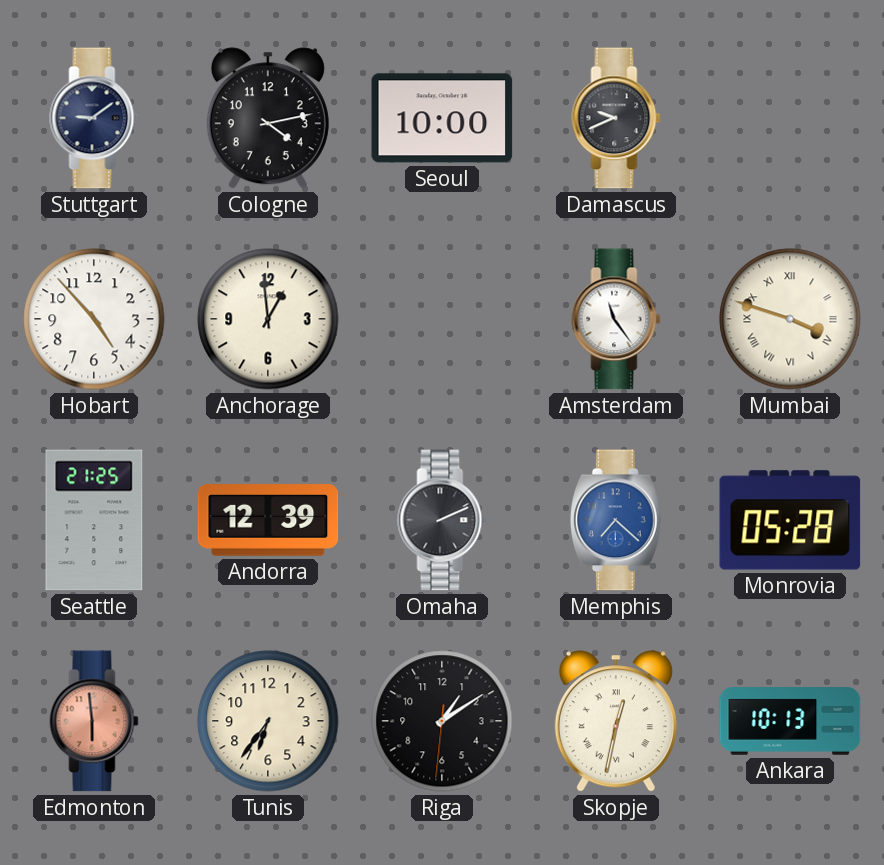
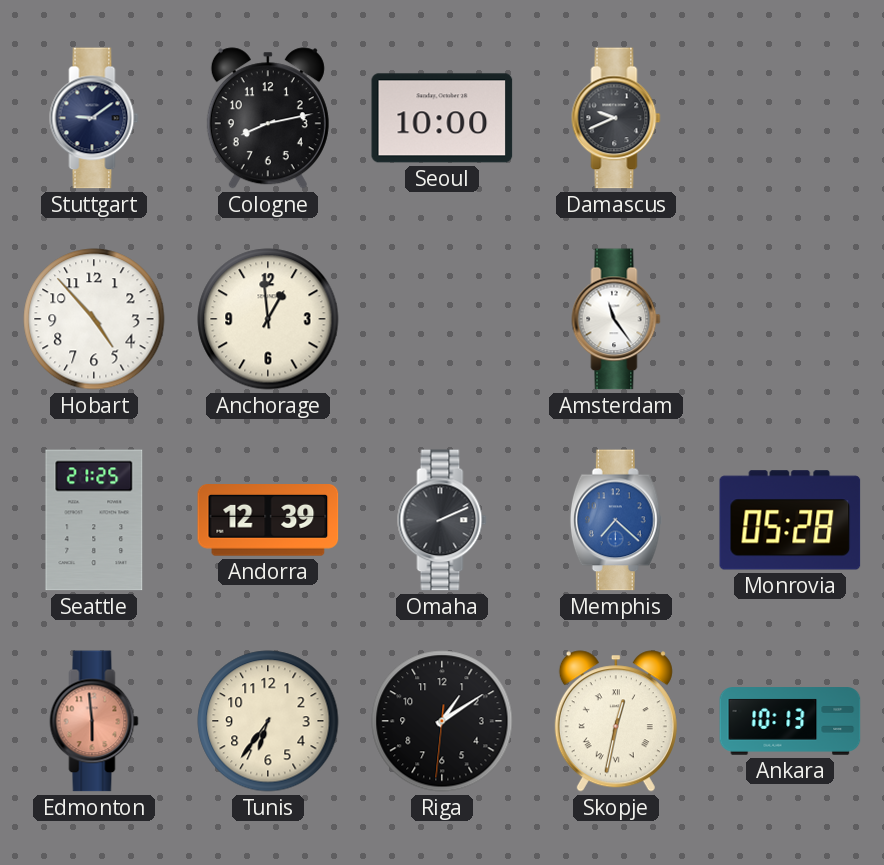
Cologne: 4:13 -> 8:13 (268, 118)
Mumbai: 3:48 -> none (790, 319)
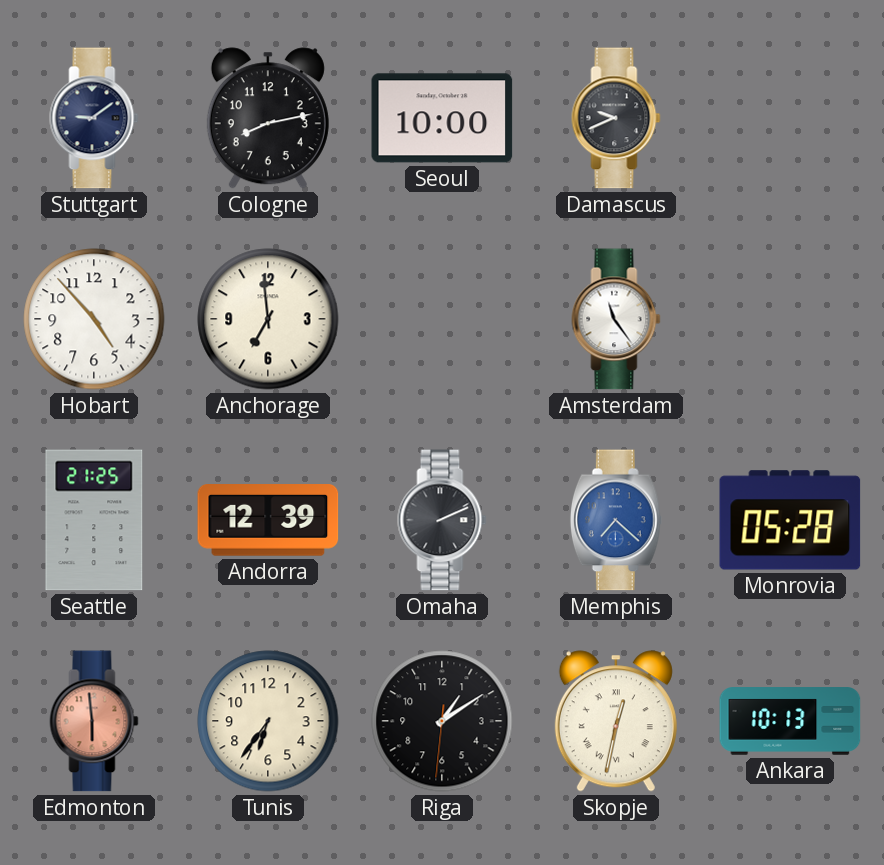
Anchorage: 12:59 -> 6:59 (268, 319)
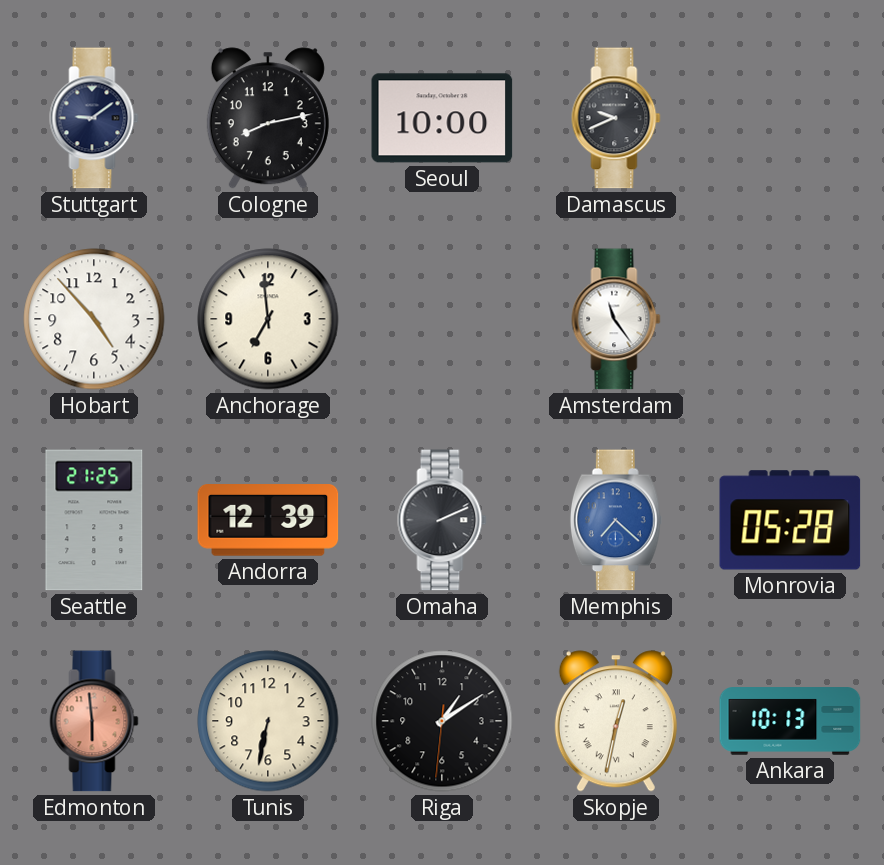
Tunis: 6:36 -> 6:32 (268, 721)
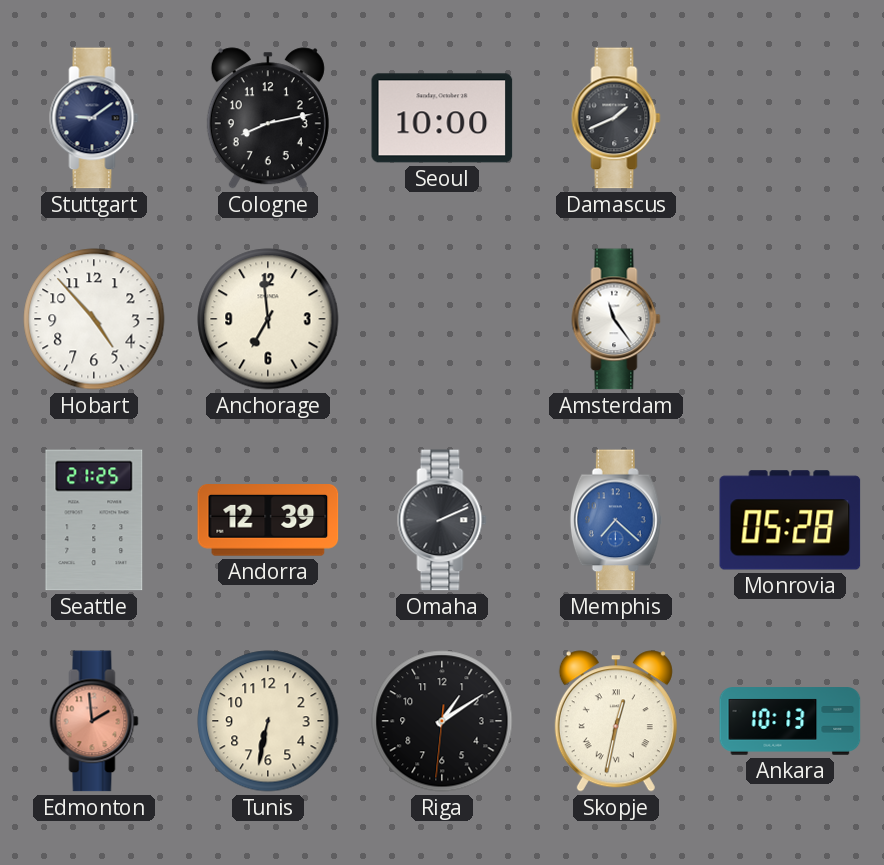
Damascus: 9:41 -> 1:41 (616, 118)
Edmonton: 5:59 -> 1:59 (94, 721)
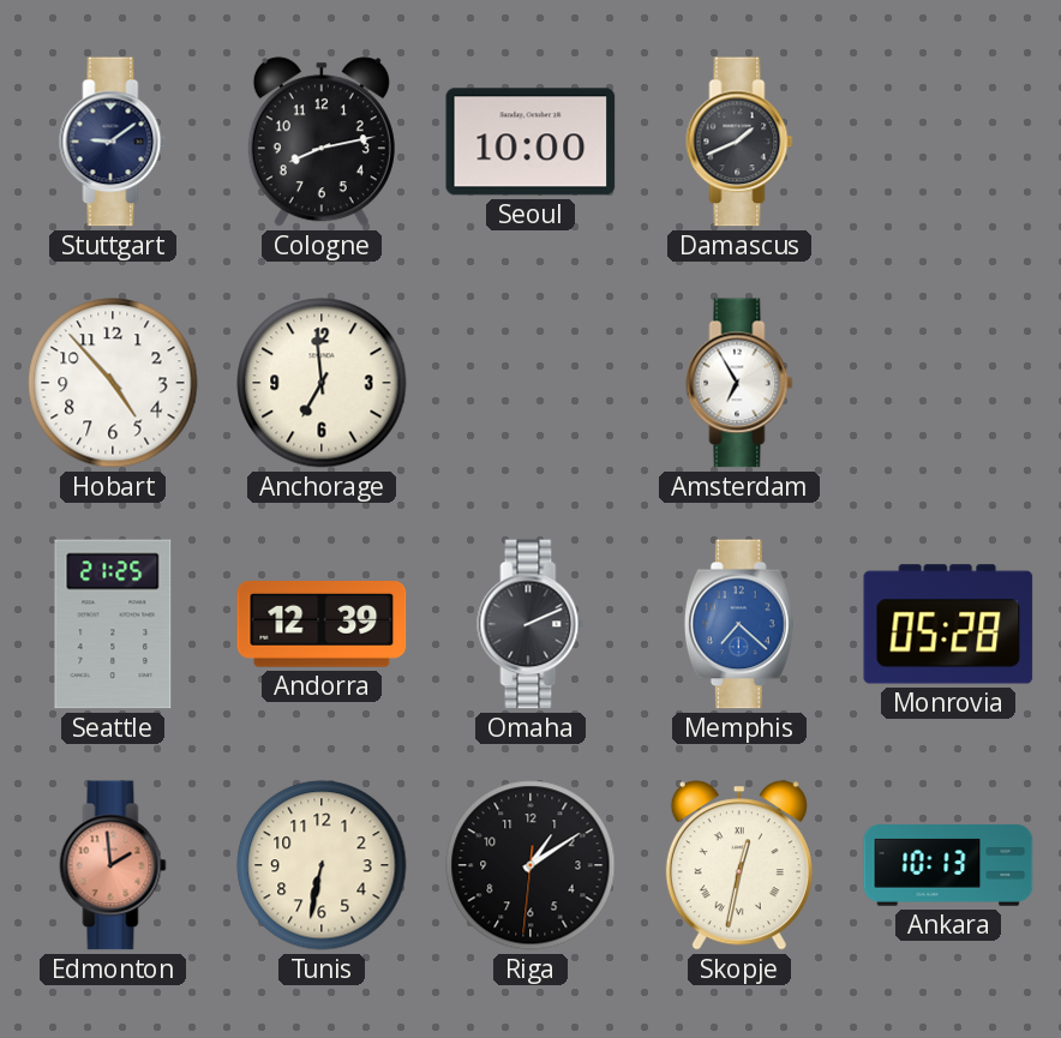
Amsterdam: 11:24 -> 6:55 (739, 383)
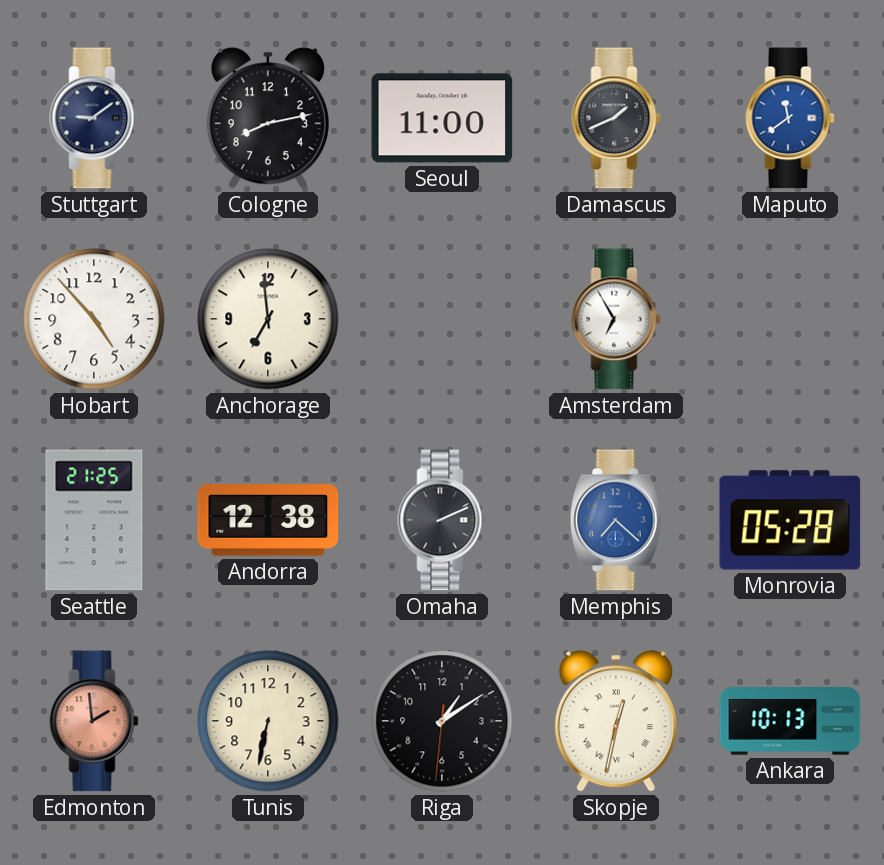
Seoul: 10:00 -> 11:00 (442, 118)
Maputo: none -> 11:39 (790, 118)
Andorra: 12:39 -> 12:38 (268, 521)
